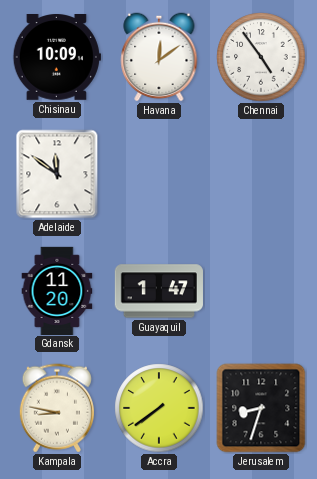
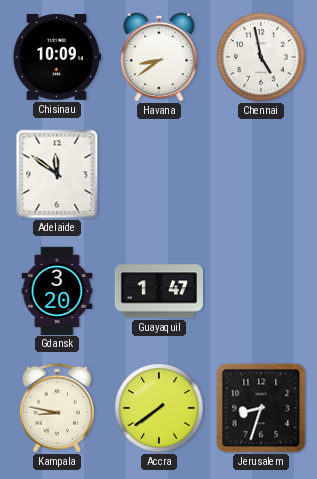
Havana: 12:09 -> 8:39 (159, 57)
Chennai: 4:54 -> 4:58 (261, 57)
Gdansk: 11:20 -> 3:20 (57, 290)
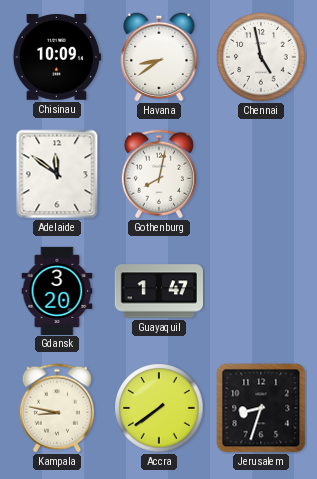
Gothenburg: none -> 8:02 (159, 174)
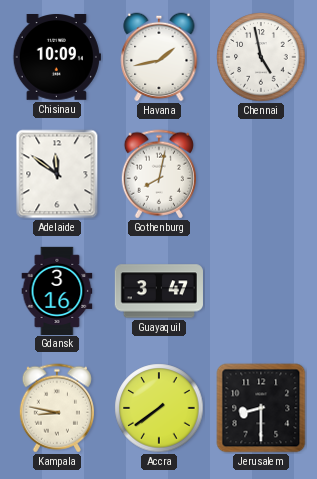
Havana: 8:39 -> 1:43 (159, 57)
Gdansk: 3:20 -> 3:16 (57, 290)
Guayaquil: 1:47 -> 3:47 (159, 291)
Jerusalem: 8:33 -> 8:30 (261, 408)
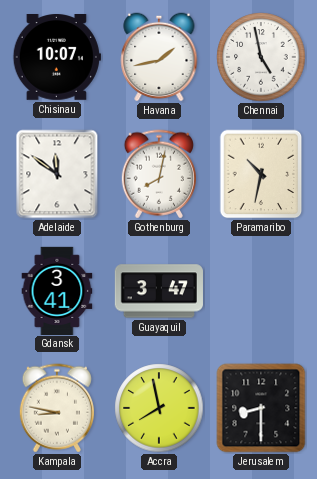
Chisinau: 10:09 -> 10:07 (57, 58)
Paramaribo: none -> 10:32 (261, 174)
Gdansk: 3:16 -> 3:41 (57, 290)
Accra: 7:39 -> 7:58 (159, 408)
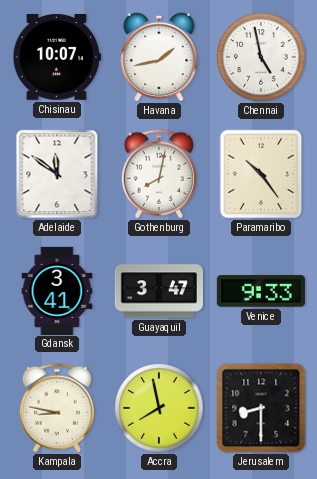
Paramaribo: 10:32 -> 10:24 (261, 174)
Venice: none -> 9:33 (261, 291)
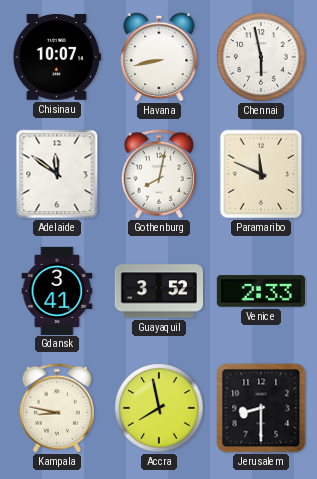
Havana: 1:43 -> 8:43 (159, 57)
Chennai: 4:58 -> 5:58 (261, 57)
Paramaribo: 10:24 -> 11:49 (261, 174)
Guayaquil: 3:47 -> 3:52 (159, 291)
Venice: 9:33 -> 2:33 (261, 291)
